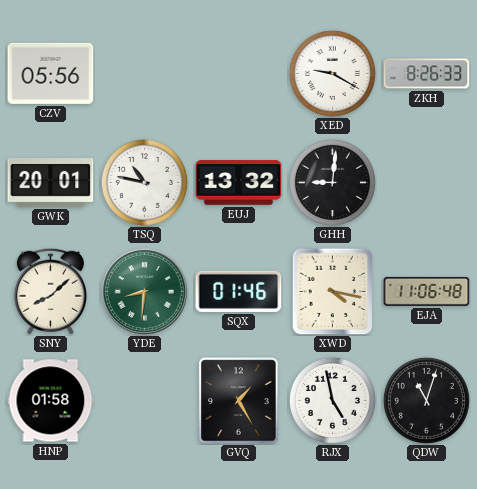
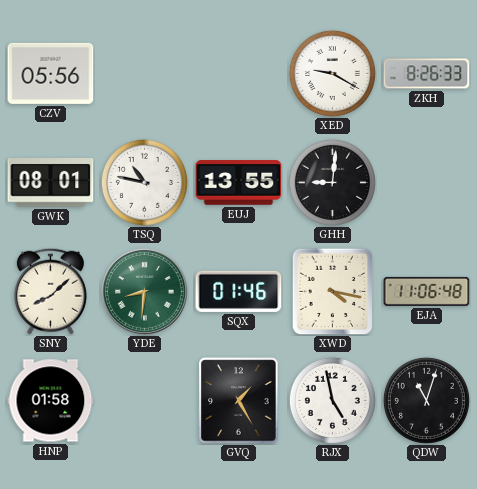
GWK: 20:01 -> 08:01 (51, 183)
EUJ: 13:32 -> 13:55 (239, 183)
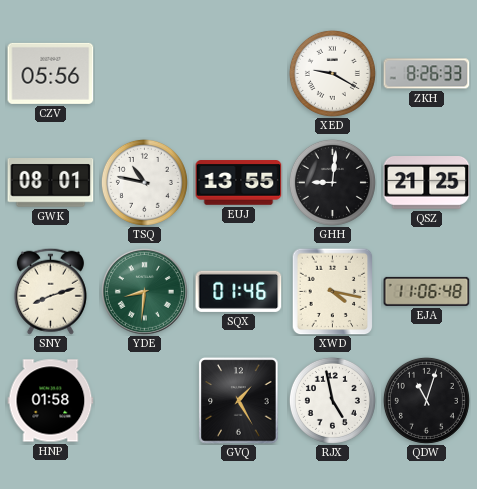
QSZ: none -> 21:25 (427, 183)
SNY: 8:08 -> 8:12 (50, 291)
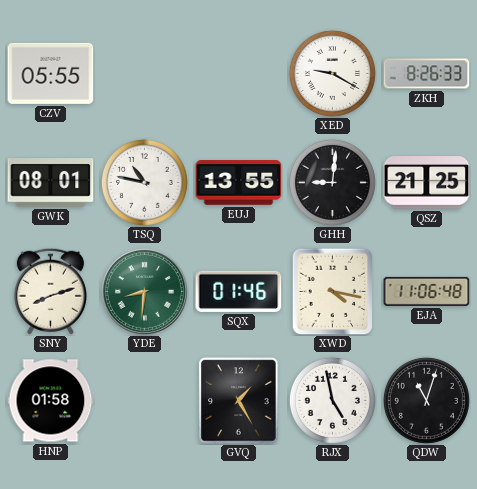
CZV: 05:56 -> 05:55 (51, 73)
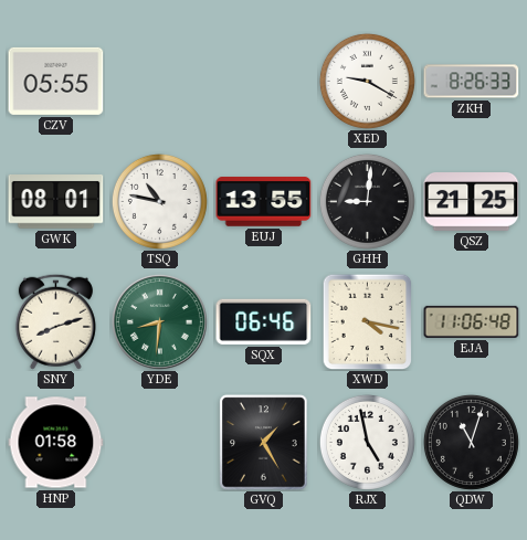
SQX: 01:46 -> 06:46 (264, 321)
